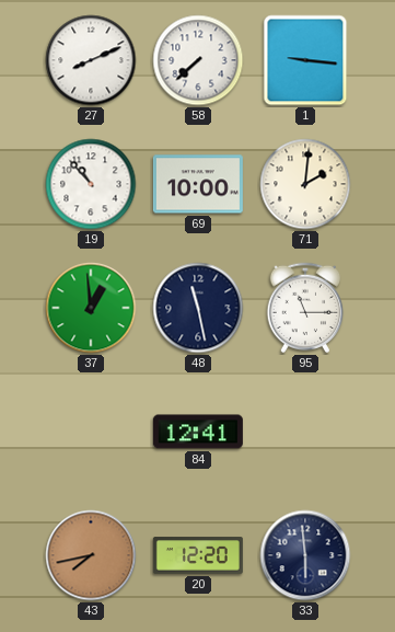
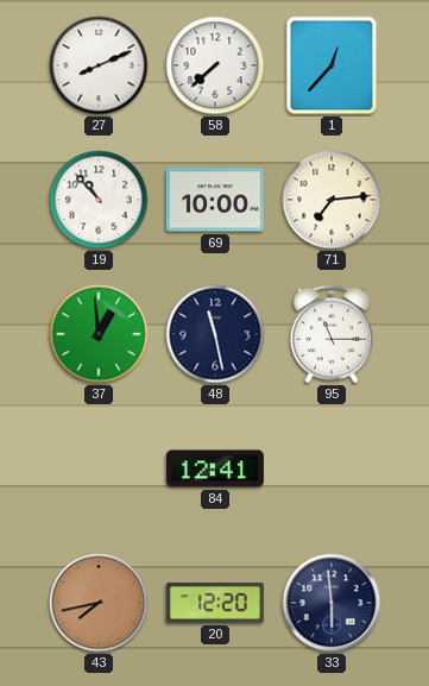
1: 9:16 -> 12:37 (332, 65)
71: 2:01 -> 7:14 (332, 200)
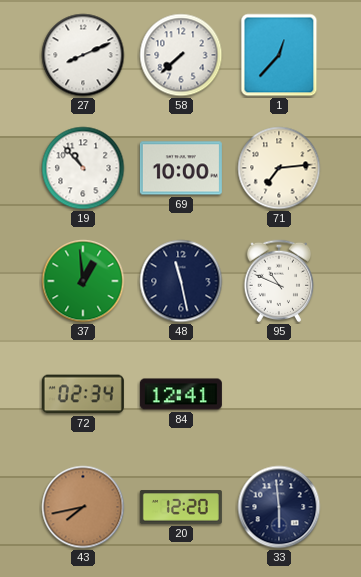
95: 11:15 -> 10:49 (279, 281)
72: none -> 02:34 (83, 394)
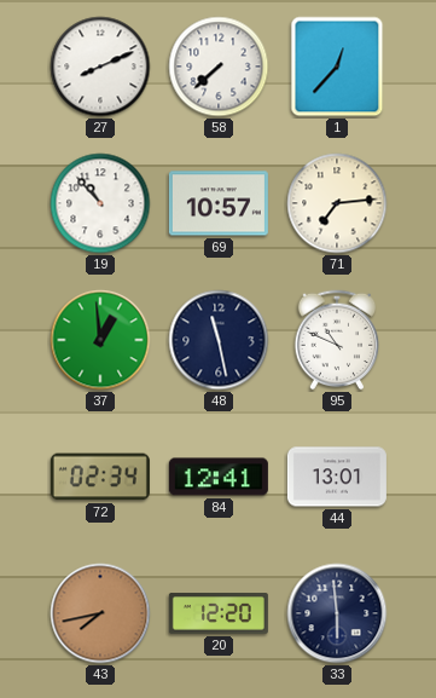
69: 10:00 -> 10:57 (219, 203)
44: none -> 13:01 (337, 477)
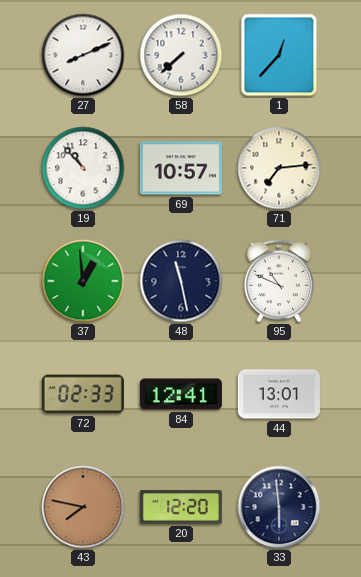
72: 02:34 -> 02:33 (83, 394)
43: 7:43 -> 7:47 (83, 507)
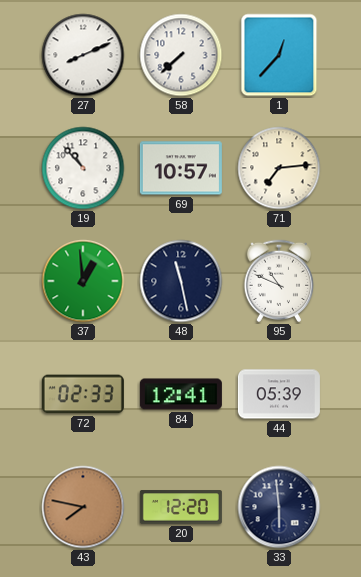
44: 13:01 -> 05:39 (279, 394)
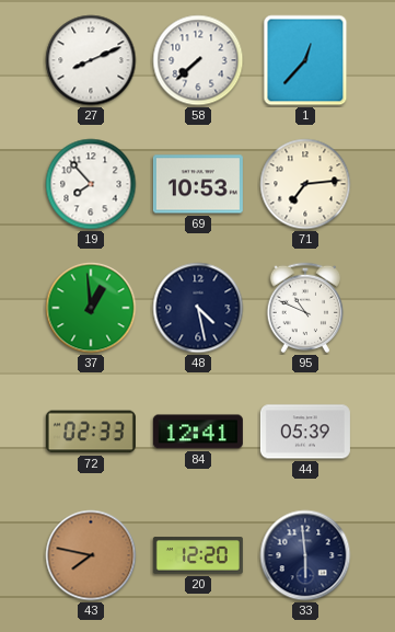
19: 10:53 -> 7:53 (91, 184)
69: 10:57 -> 10:53 (198, 184)
48: 11:28 -> 4:28 (198, 308)
